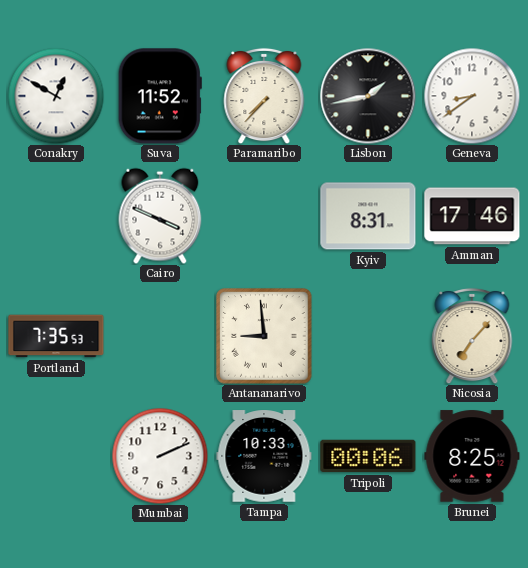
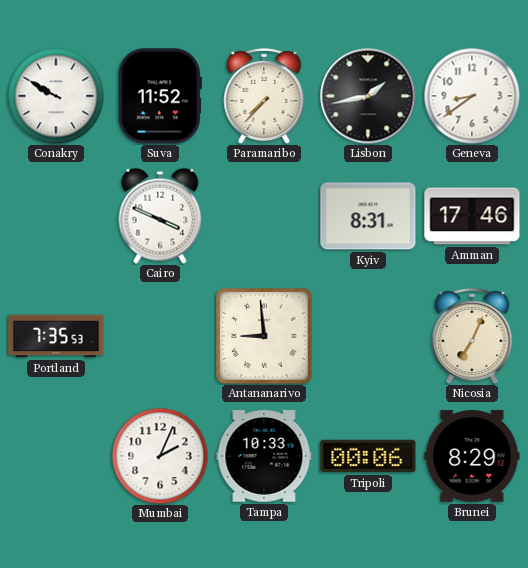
Conakry: 12:50 -> 9:50 (56, 96)
Nicosia: 7:07 -> 7:04 (472, 336)
Mumbai: 2:11 -> 2:04 (160, 456)
Brunei: 8:25 -> 8:29 (472, 456)
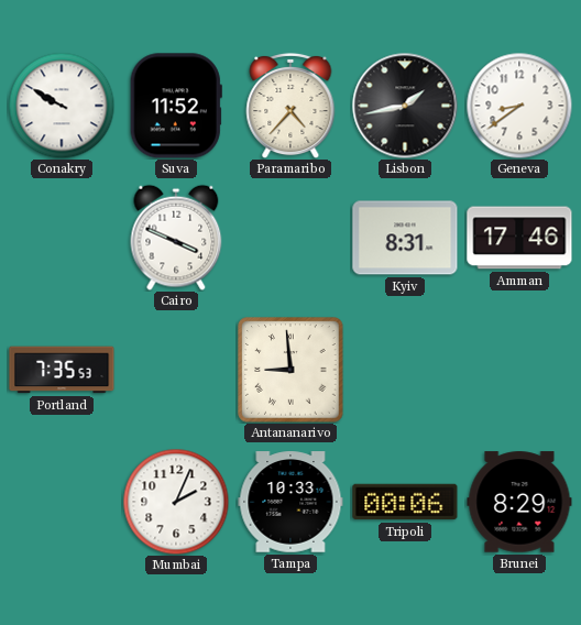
Paramaribo: 7:37 -> 4:37 (290, 106)
Nicosia: 7:04 -> none (472, 336)
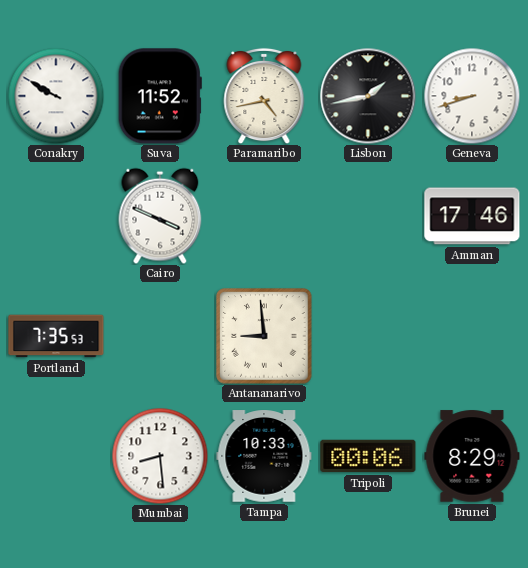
Paramaribo: 4:37 -> 4:43 (264, 96)
Geneva: 8:39 -> 8:42 (472, 96)
Kyiv: 8:31 -> none (405, 238)
Mumbai: 2:04 -> 8:29 (160, 456)
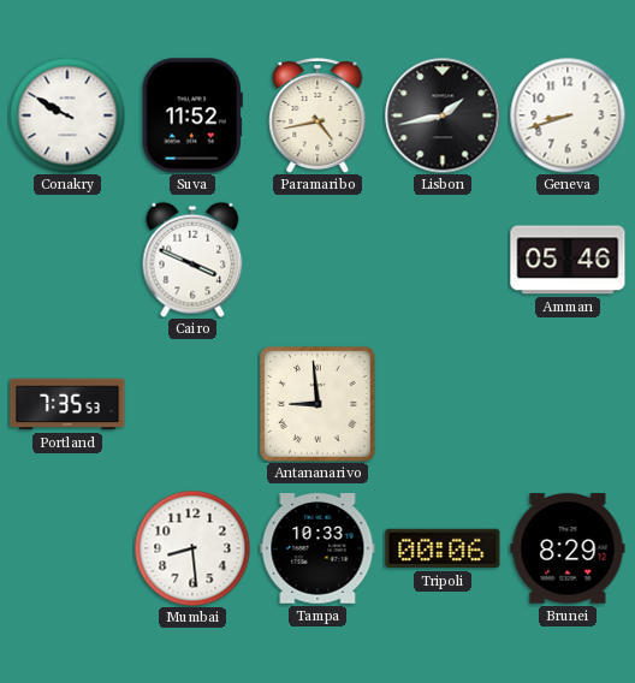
Amman: 17:46 -> 05:46 (568, 260)
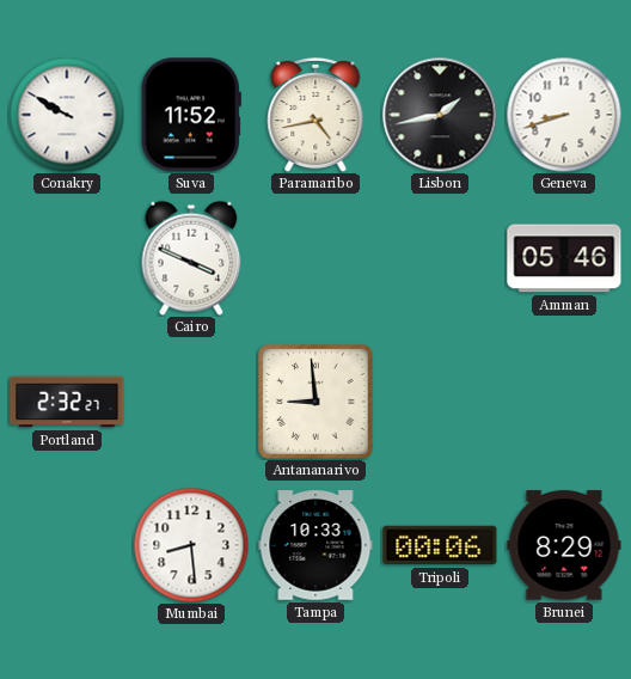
Portland: 7:35 -> 2:32 (67, 402)
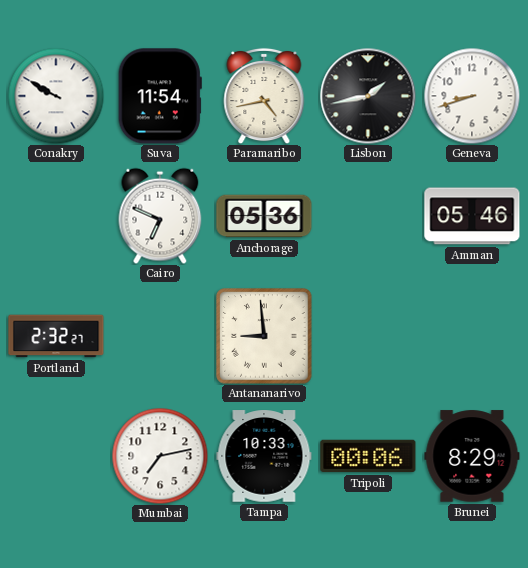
Suva: 11:52 -> 11:54 (160, 96)
Cairo: 3:49 -> 6:49 (160, 216)
Anchorage: none -> 05:36 (264, 216)
Mumbai: 8:29 -> 7:13 (160, 456)
